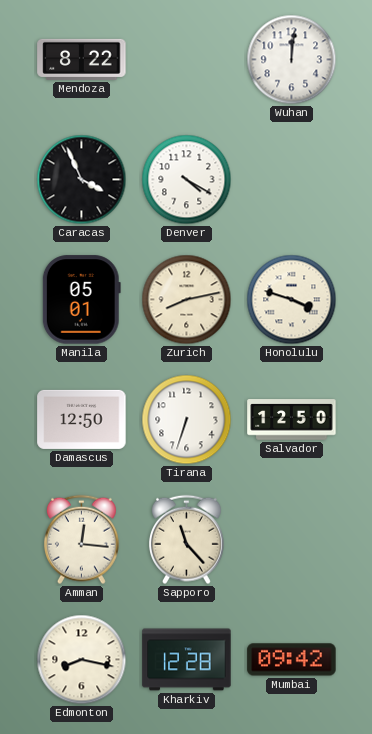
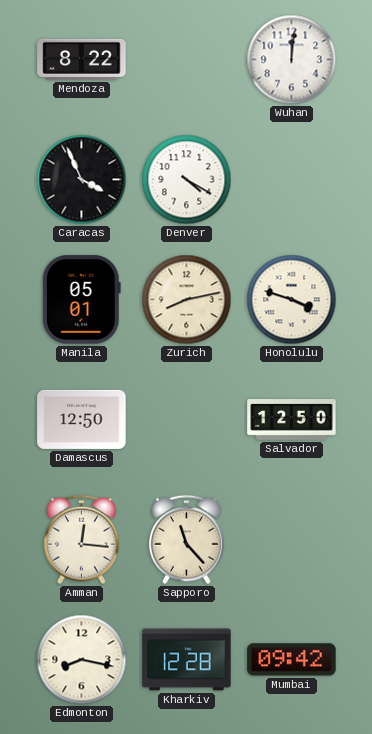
Tirana: 6:33 -> none (187, 420)
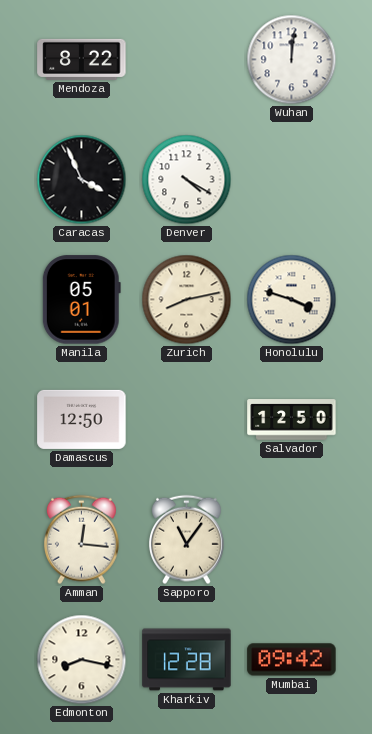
Sapporo: 11:23 -> 11:06 (186, 540)
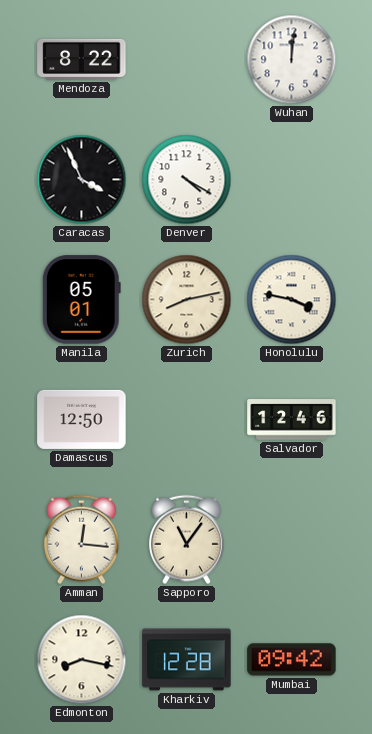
Honolulu: 3:48 -> 3:47 (292, 300)
Salvador: 12:50 -> 12:46 (292, 420)
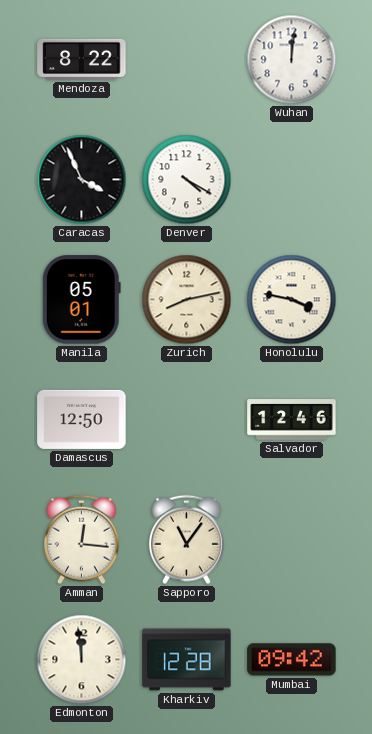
Edmonton: 8:17 -> 11:59 (82, 660)
